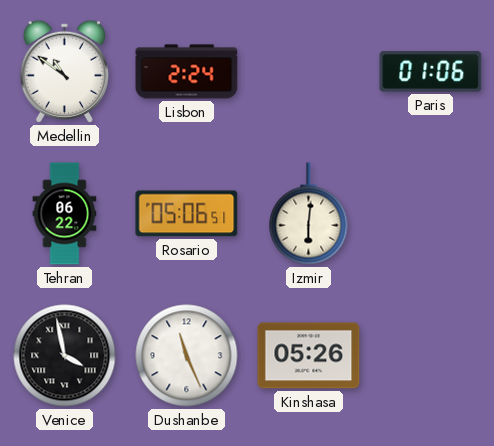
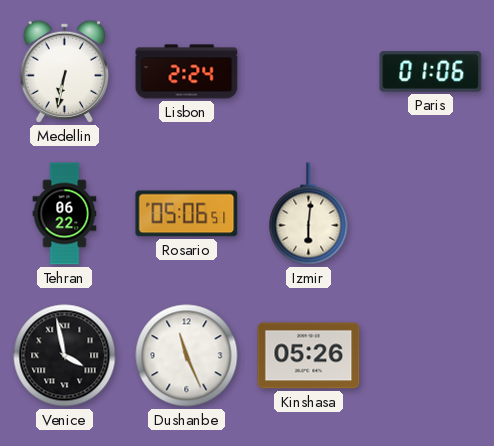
Medellin: 10:51 -> 6:32 (64, 71)
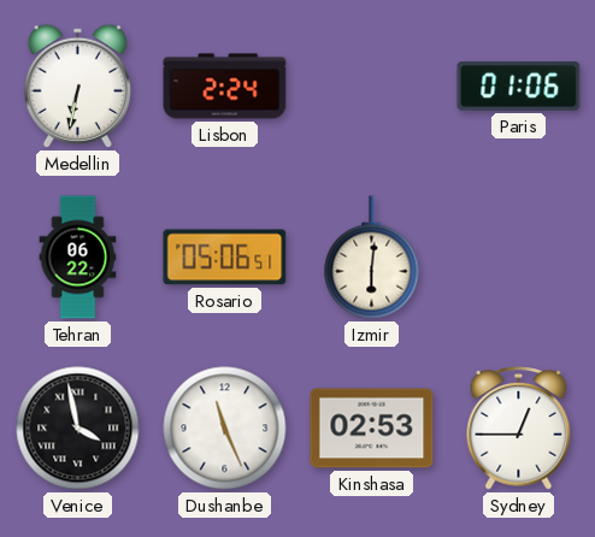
Kinshasa: 05:26 -> 02:53 (372, 429)
Sydney: none -> 12:45 (519, 429)
